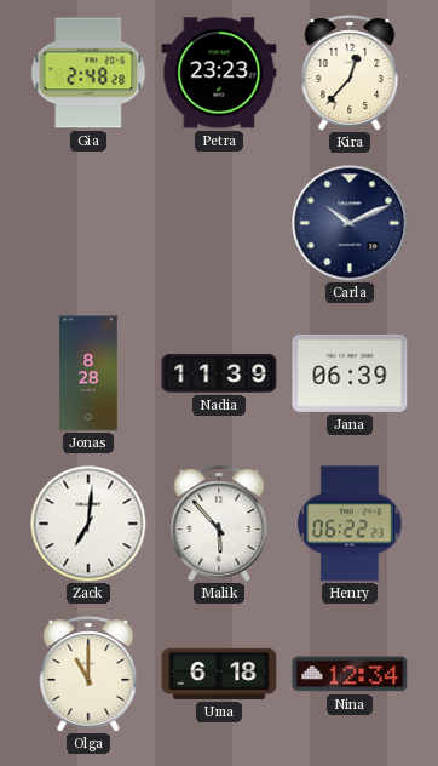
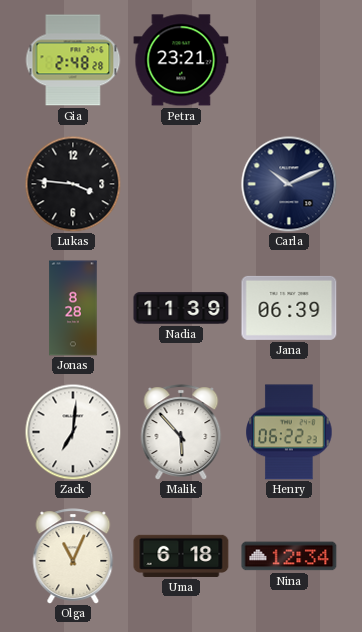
Petra: 23:23 -> 23:21 (181, 60)
Kira: 12:37 -> none (350, 73)
Lukas: none -> 3:46 (73, 184)
Olga: 11:00 -> 11:04 (73, 556)
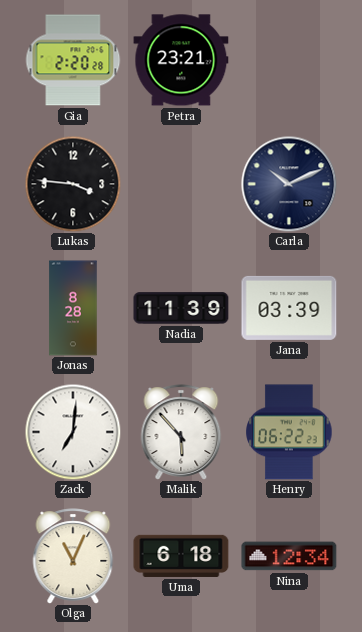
Gia: 2:48 -> 2:20 (73, 60)
Jana: 06:39 -> 03:39 (289, 308)
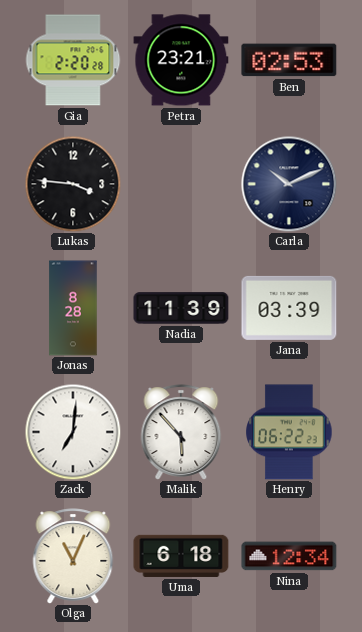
Ben: none -> 02:53 (289, 60)
